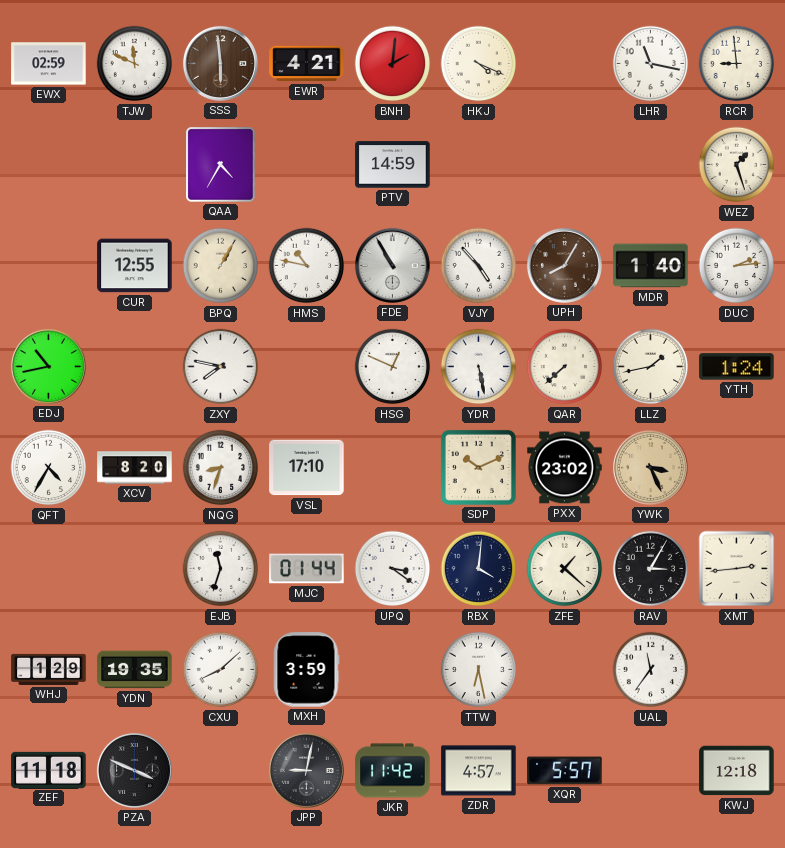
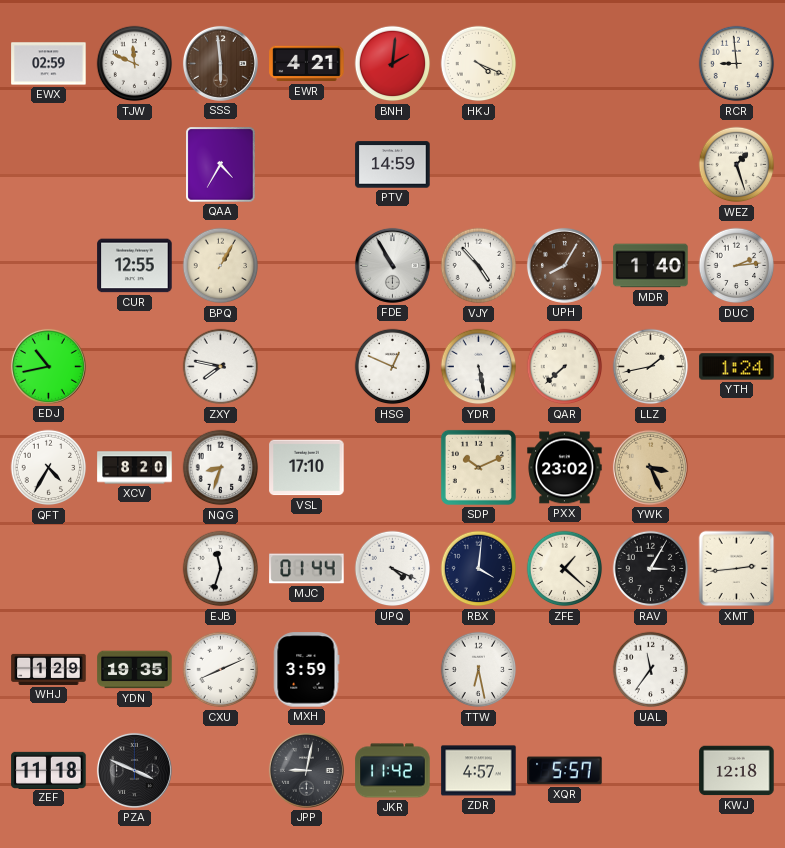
LHR: 11:17 -> none (651, 64)
HMS: 10:47 -> none (307, 266)
UPQ: 3:21 -> 4:19 (393, 569)
CXU: 8:08 -> 8:11 (221, 670)
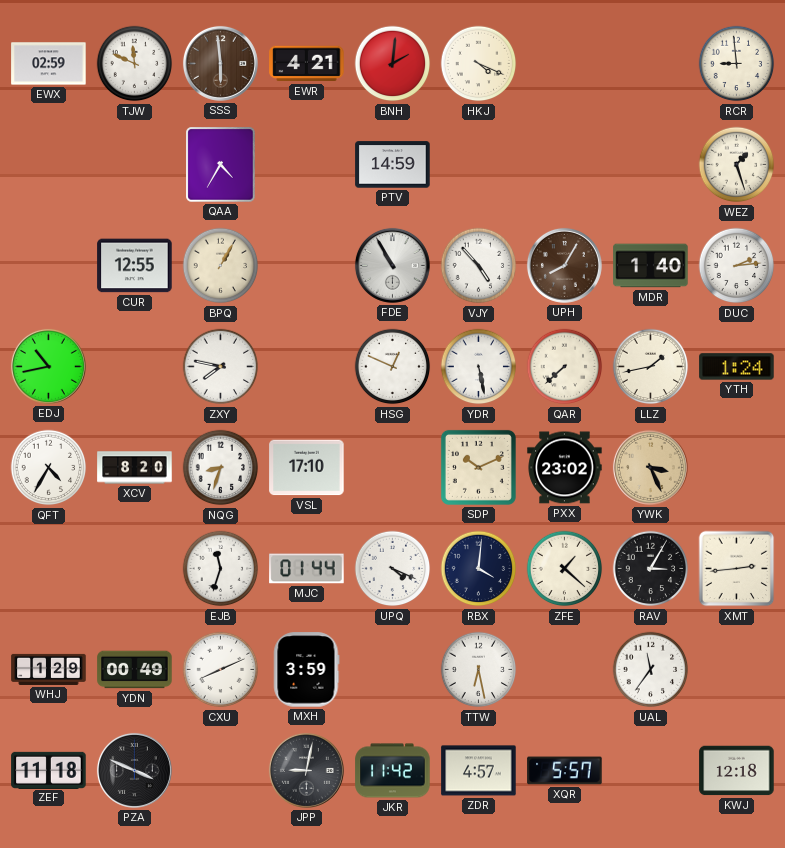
YDN: 19:35 -> 00:49 (135, 670)
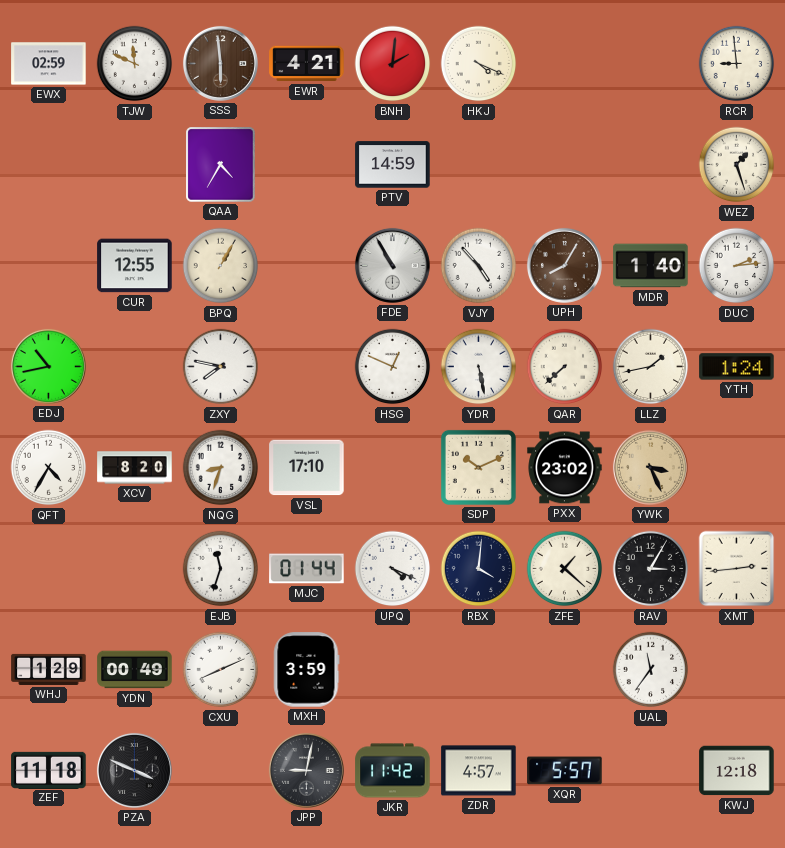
TTW: 6:28 -> none (479, 670)
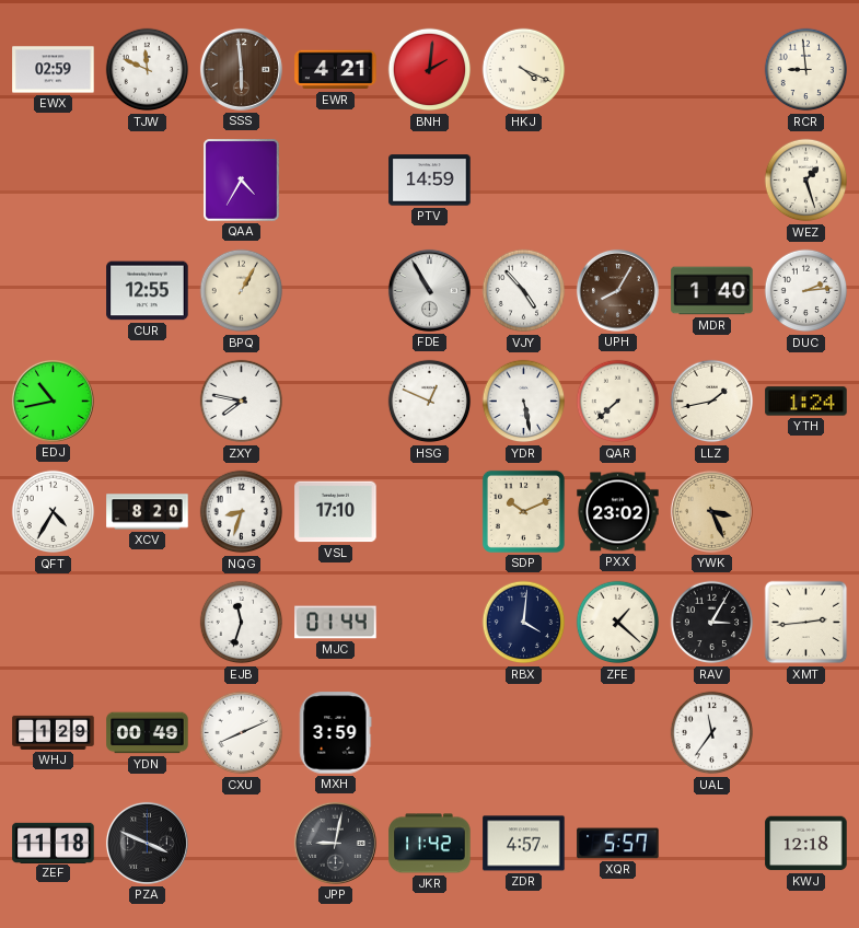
UPQ: 4:19 -> none (393, 569)
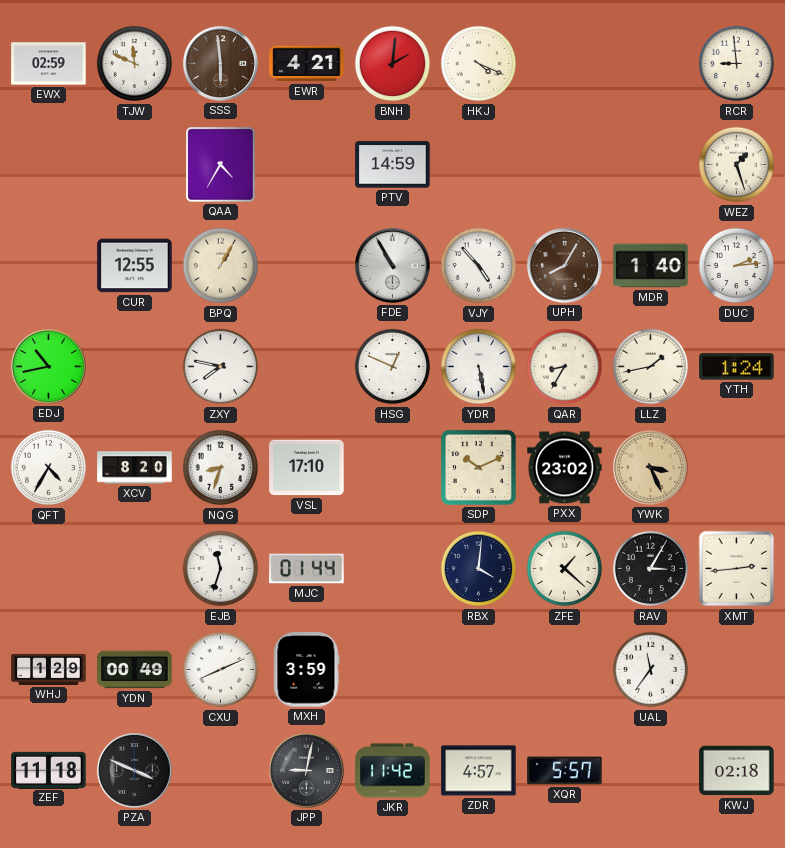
QAR: 7:38 -> 8:35 (565, 367)
KWJ: 12:18 -> 02:18 (737, 771)
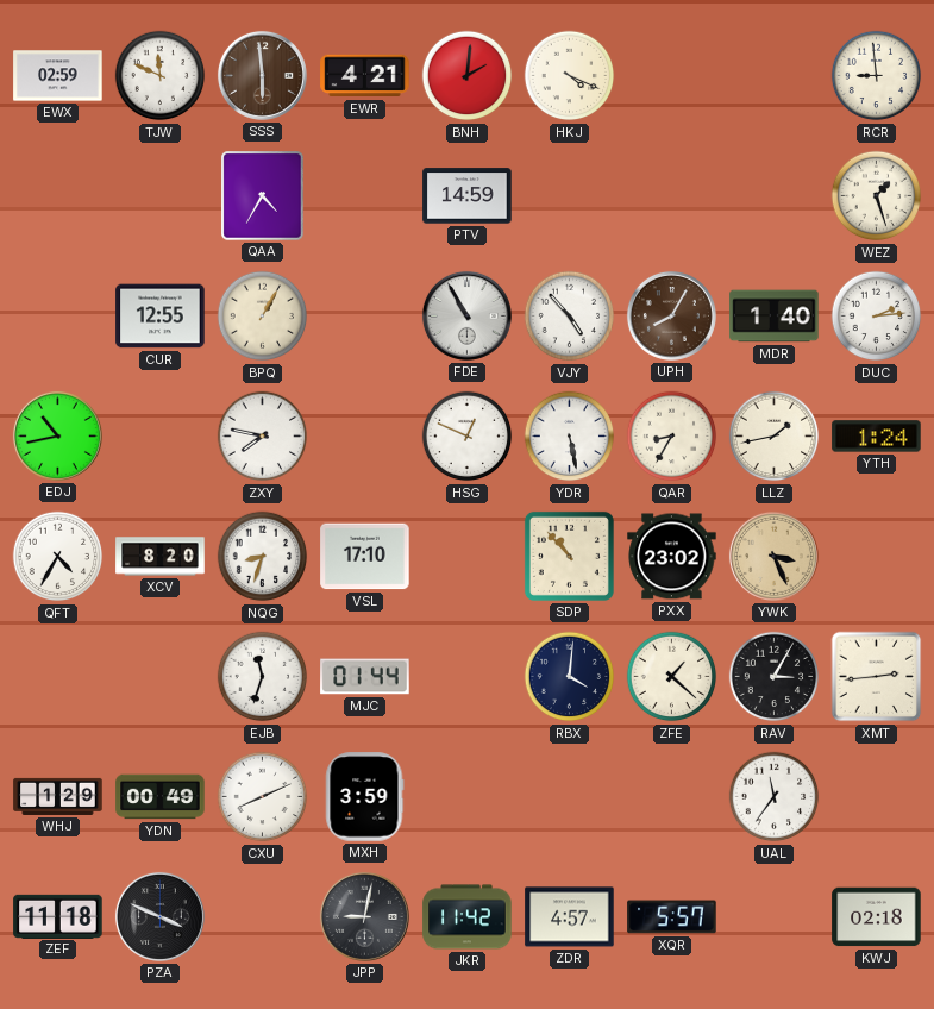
SDP: 10:11 -> 10:53 (569, 556)
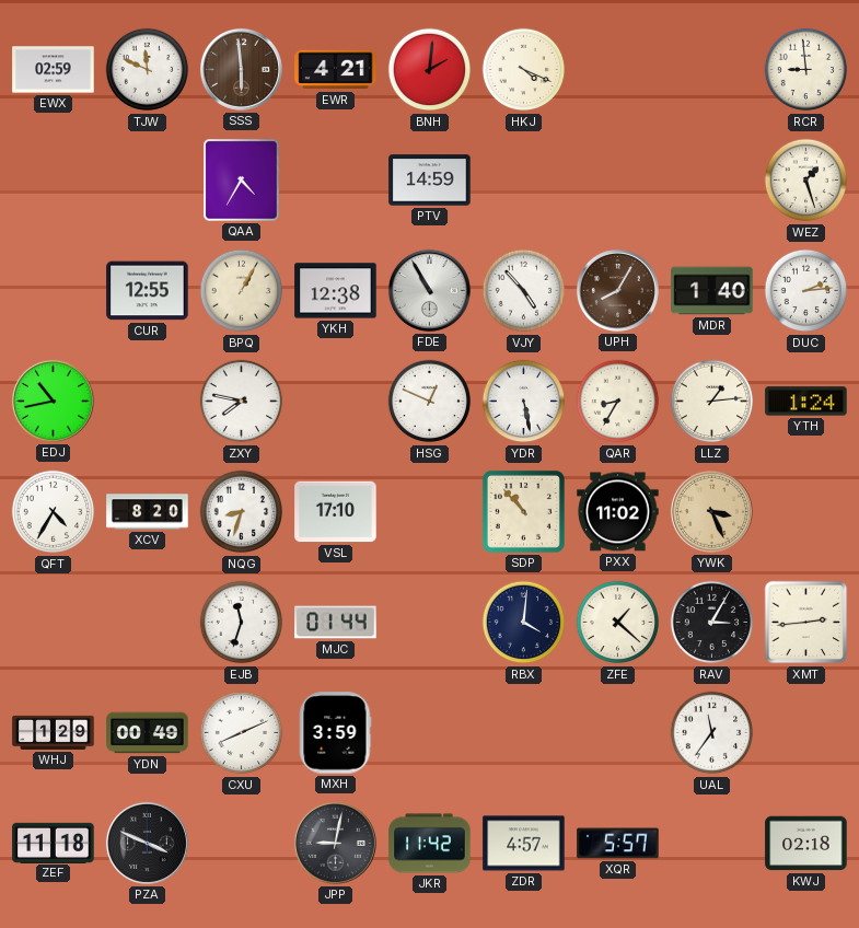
YKH: none -> 12:38 (336, 291)
LLZ: 1:43 -> 1:14 (712, 402)
PXX: 23:02 -> 11:02 (618, 512)
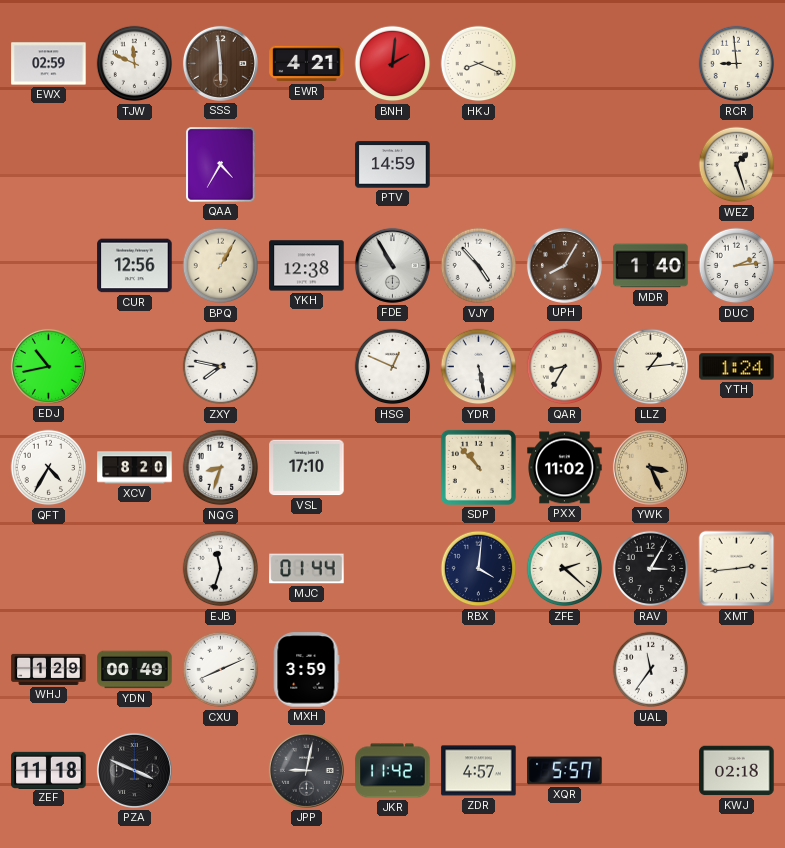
HKJ: 4:19 -> 8:19 (479, 64)
CUR: 12:55 -> 12:56 (135, 266)
ZFE: 1:22 -> 2:22 (565, 569)
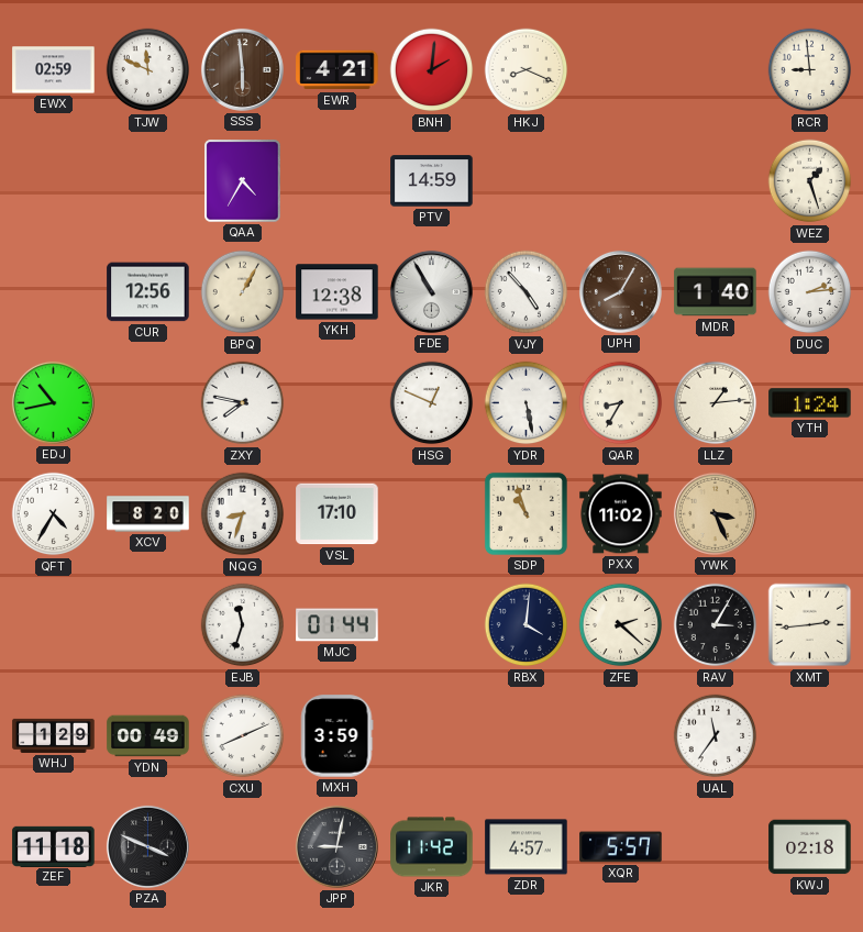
SDP: 10:53 -> 10:57 (525, 513)
